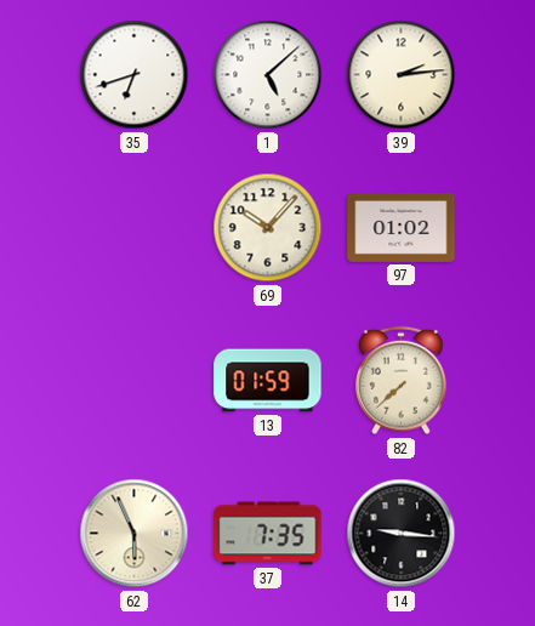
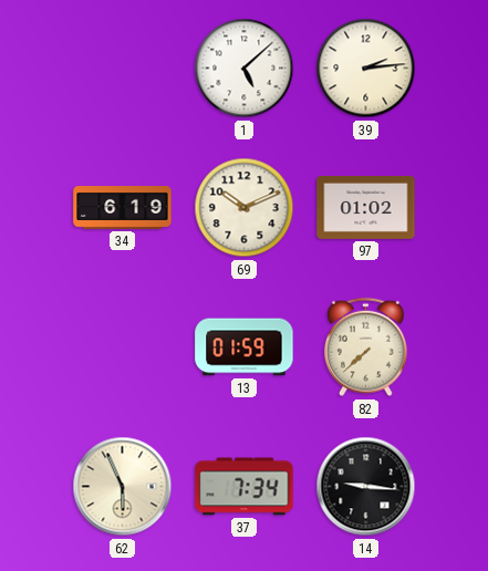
35: 6:42 -> none (135, 75)
34: none -> 6:19 (123, 208)
69: 10:07 -> 10:11 (245, 208)
37: 7:35 -> 7:34 (245, 487)
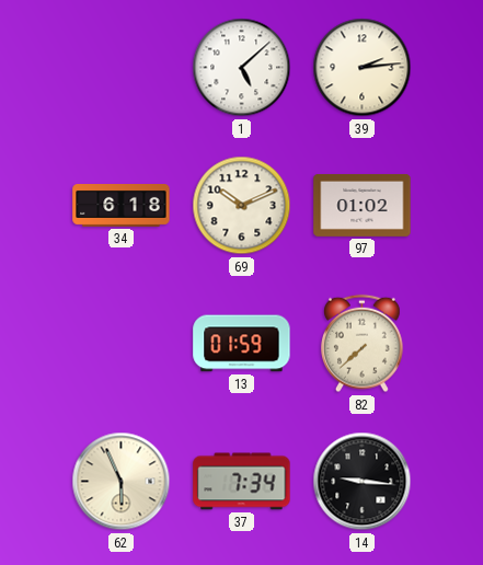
34: 6:19 -> 6:18 (122, 206)
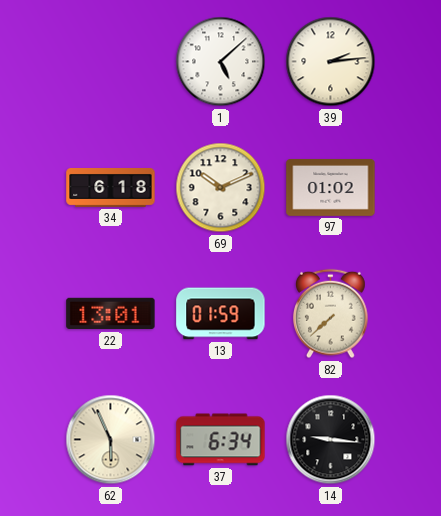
22: none -> 13:01 (111, 314)
37: 7:34 -> 6:34 (221, 440)
